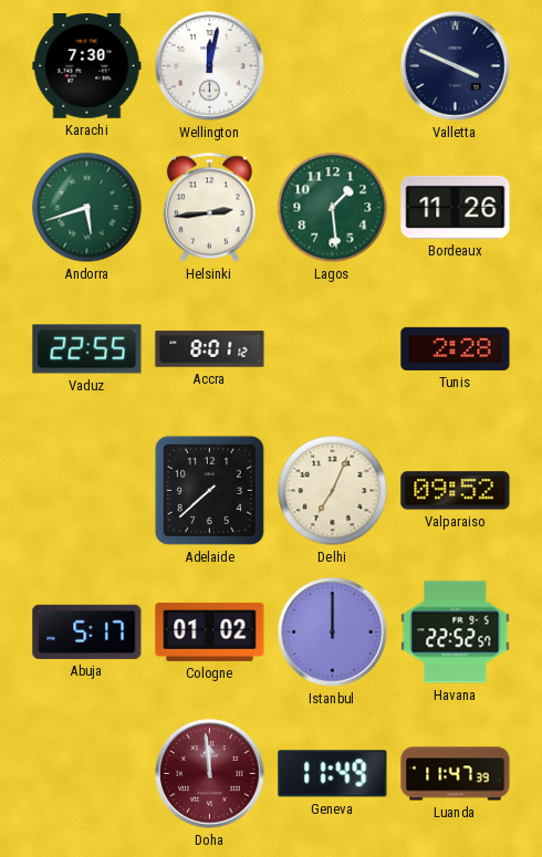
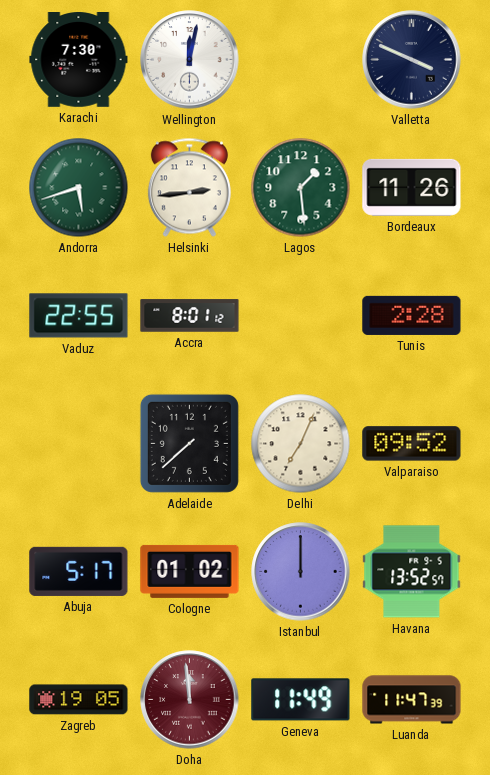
Havana: 22:52 -> 13:52 (412, 572)
Zagreb: none -> 19:05 (79, 700)
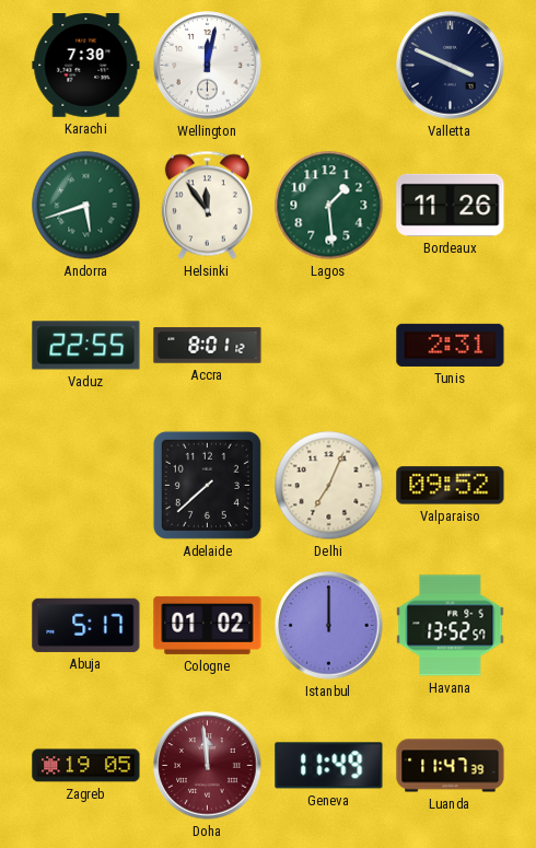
Helsinki: 2:44 -> 11:54 (207, 206)
Tunis: 2:28 -> 2:31 (451, 345)
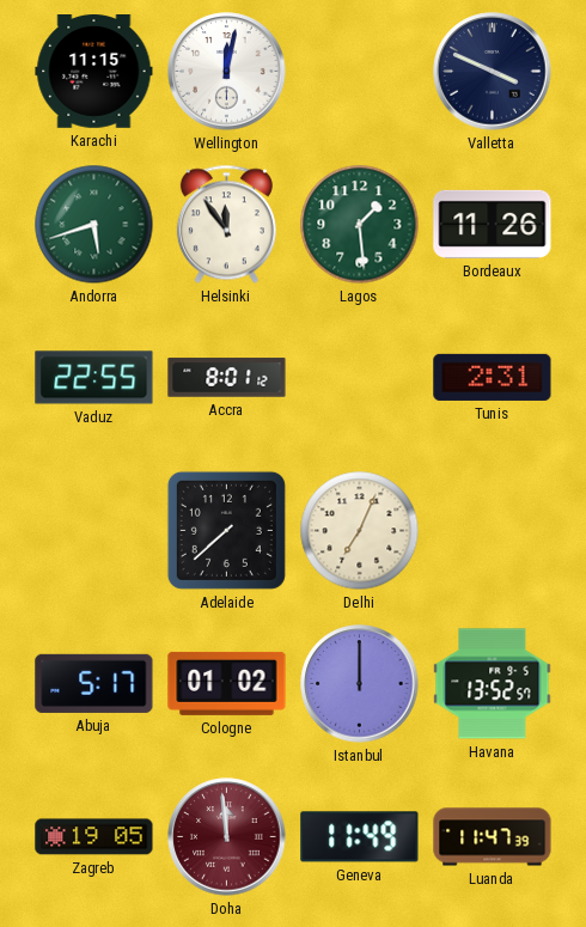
Karachi: 7:30 -> 11:15 (94, 72)
Valparaiso: 09:52 -> none (451, 486)
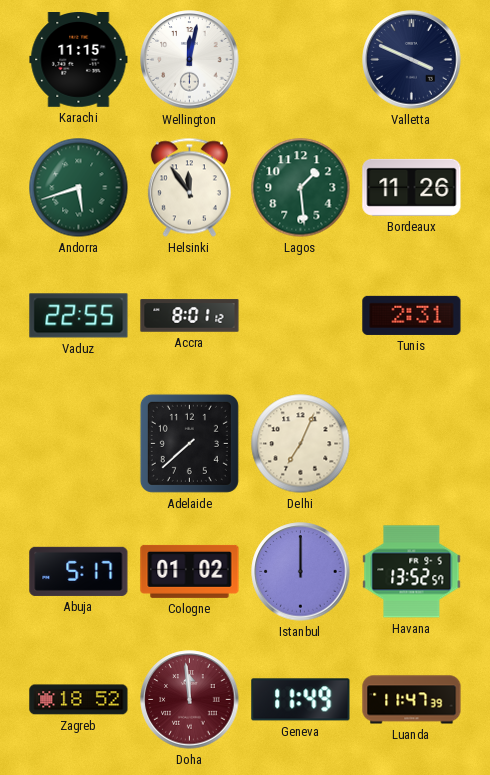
Zagreb: 19:05 -> 18:52 (79, 700)
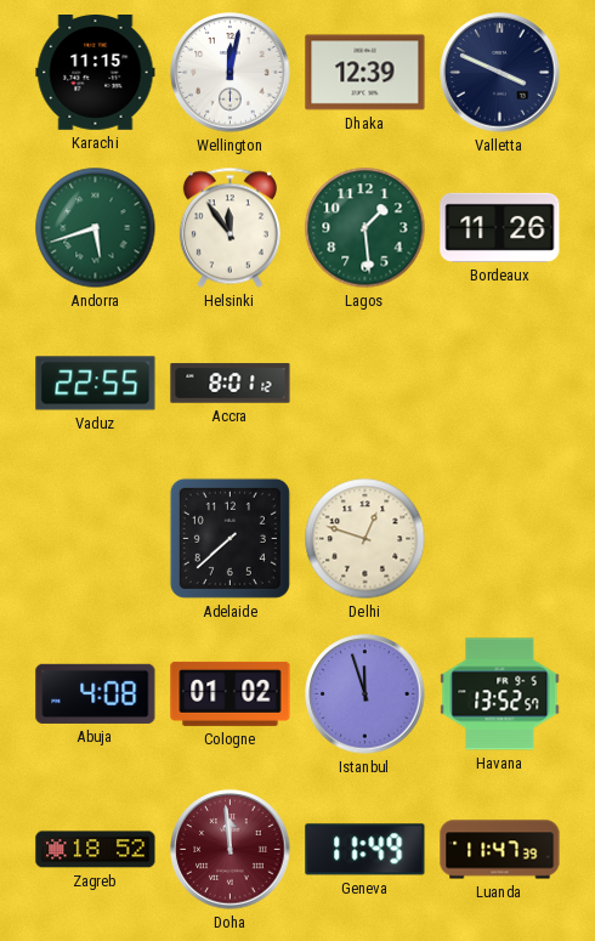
Dhaka: none -> 12:39 (365, 73)
Tunis: 2:31 -> none (412, 315)
Delhi: 7:04 -> 12:48 (365, 539)
Abuja: 5:17 -> 4:08 (96, 693)
Istanbul: 12:00 -> 11:57 (365, 695)
